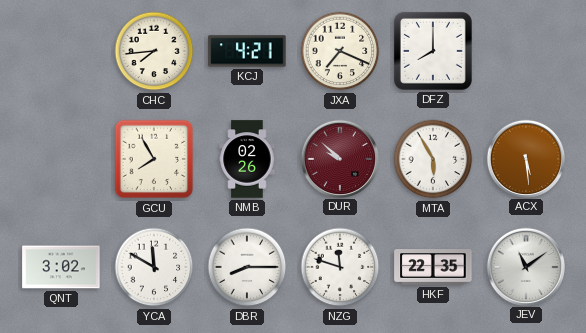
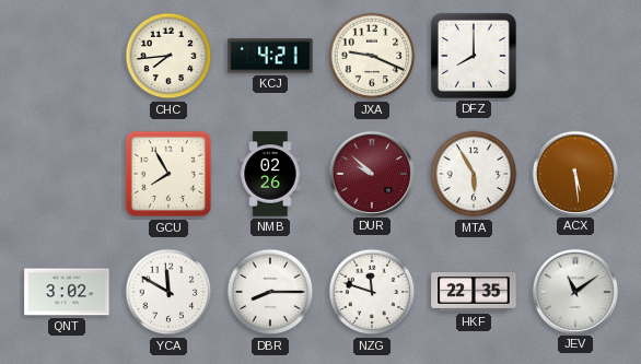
JXA: 7:19 -> 9:19 (372, 56)
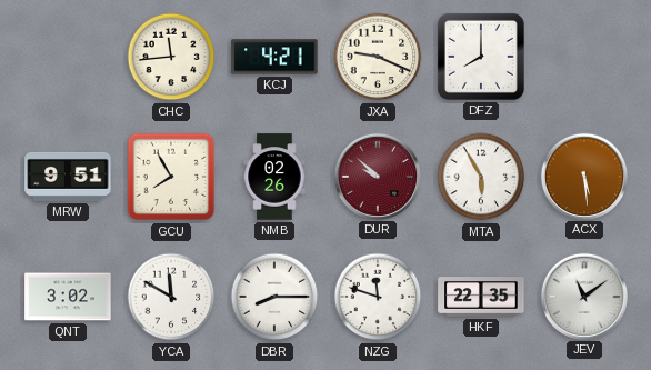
CHC: 7:44 -> 11:44 (171, 57)
MRW: none -> 9:51 (68, 177)
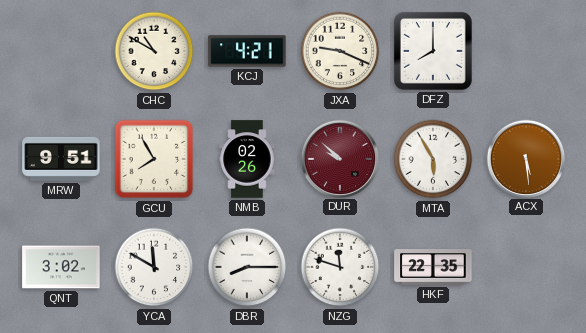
CHC: 11:44 -> 10:50 (154, 51)
JEV: 11:09 -> none (583, 296)
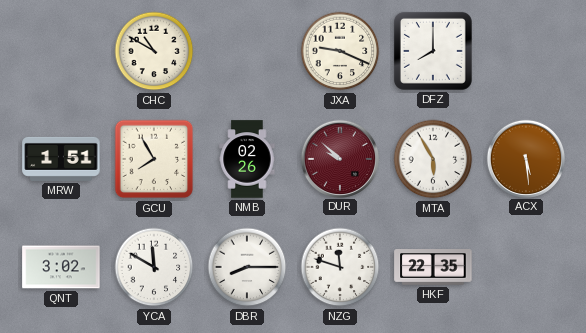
KCJ: 4:21 -> none (247, 51)
MRW: 9:51 -> 1:51 (61, 159)
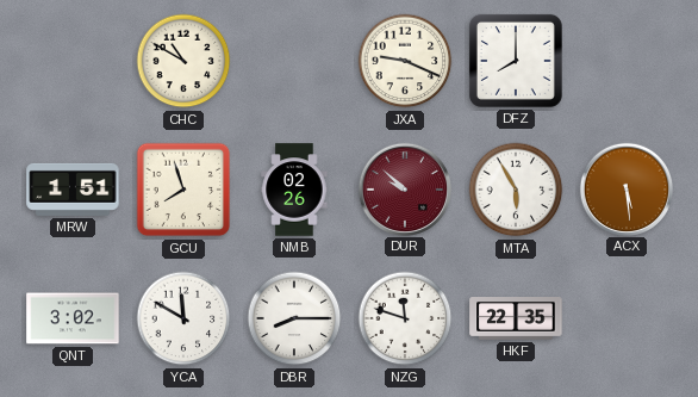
GCU: 7:55 -> 7:57 (183, 190)
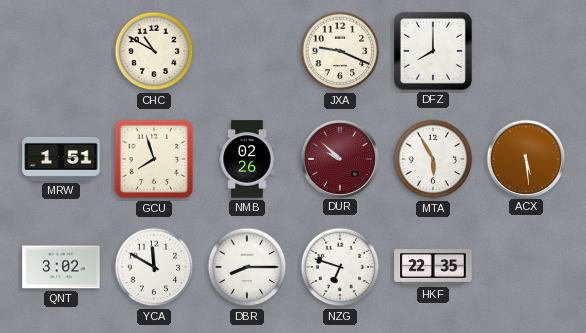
NZG: 11:48 -> 6:48 (340, 267)
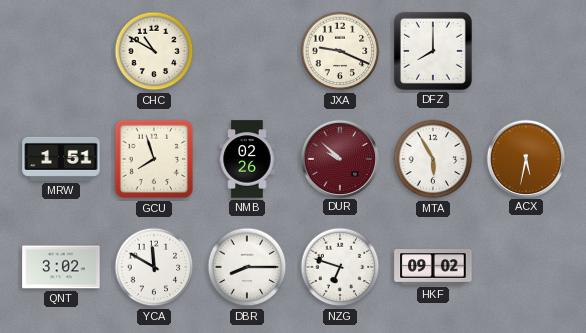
ACX: 5:29 -> 5:32 (525, 158)
HKF: 22:35 -> 09:02 (433, 268)
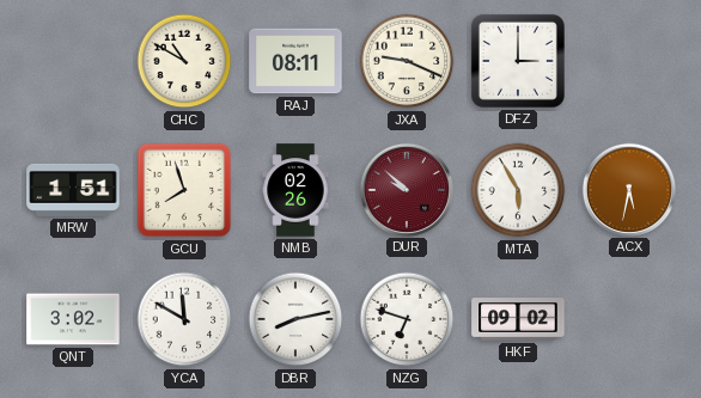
RAJ: none -> 08:11 (295, 61)
DFZ: 8:00 -> 3:00 (518, 61)
DBR: 8:15 -> 8:13 (295, 319)
